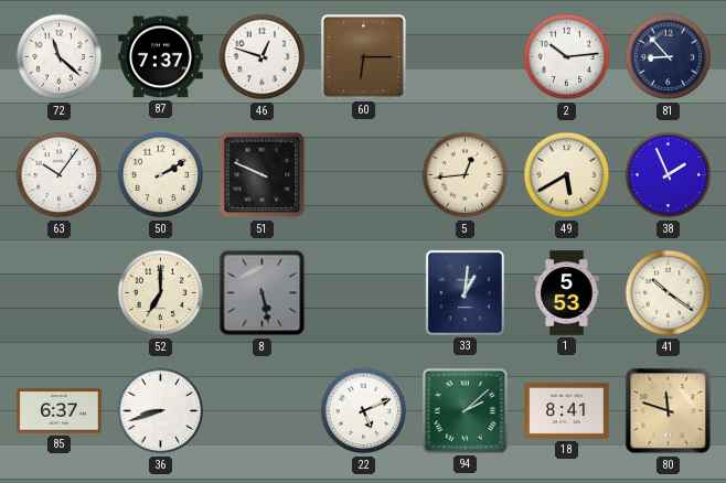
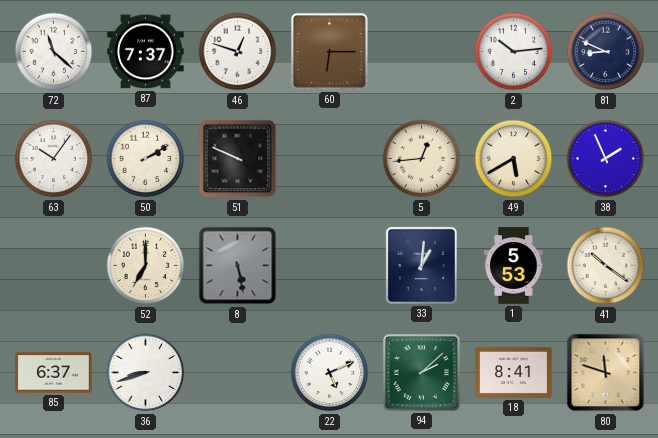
81: 8:53 -> 8:49 (606, 52)
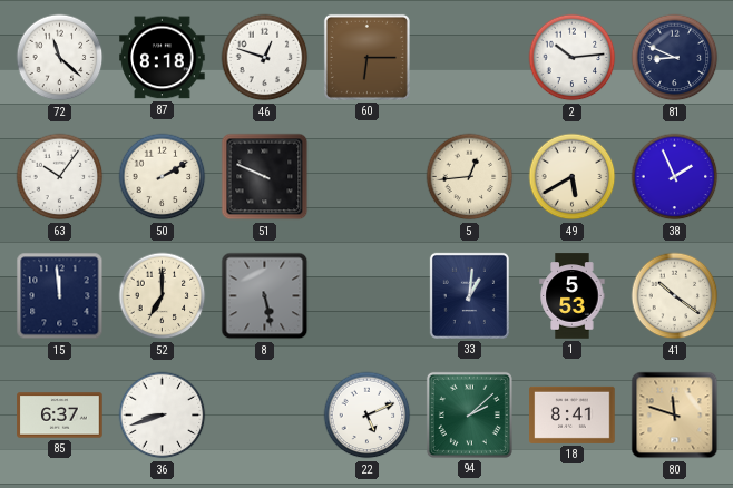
87: 7:37 -> 8:18 (163, 58)
15: none -> 11:59 (60, 296)
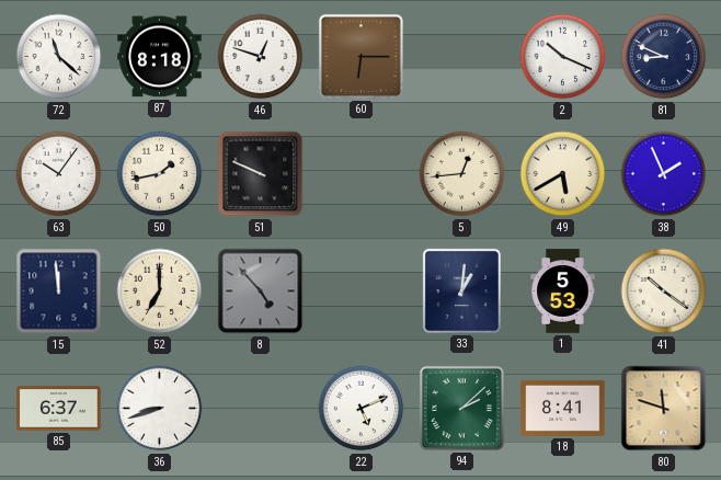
2: 10:14 -> 10:19 (563, 57)
50: 2:10 -> 1:43 (160, 174)
8: 5:28 -> 4:53 (261, 292)
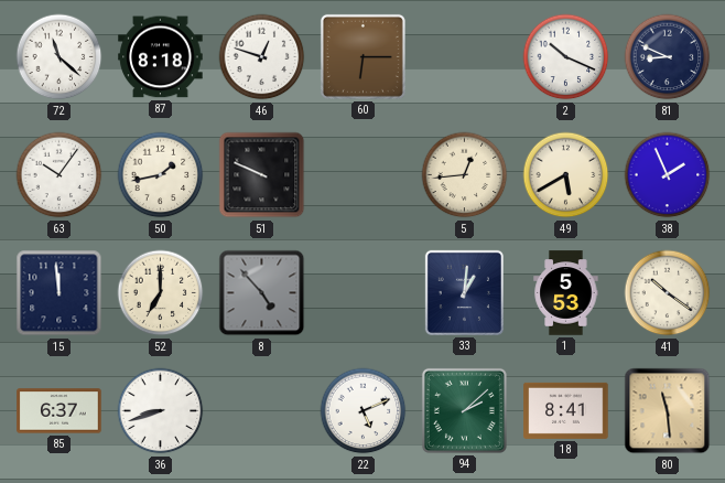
80: 11:48 -> 11:29 (668, 411)
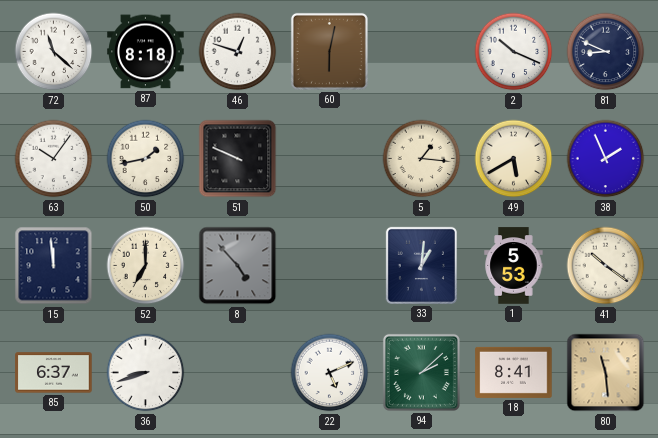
60: 6:15 -> 6:02 (329, 51)
5: 12:44 -> 1:16 (422, 159)
